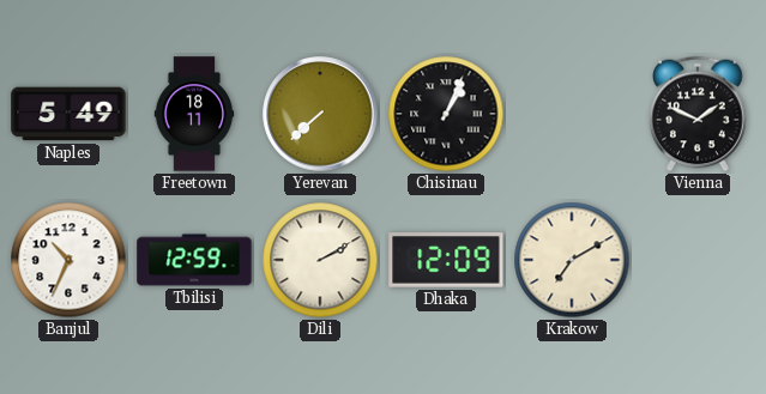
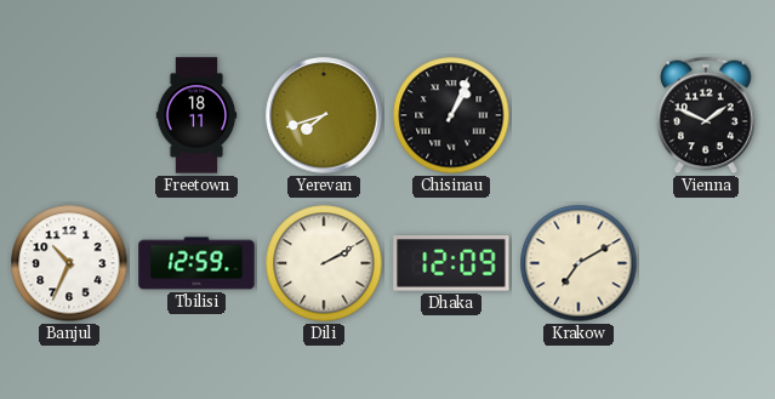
Naples: 5:49 -> none (68, 114)
Yerevan: 7:38 -> 7:42 (324, 115)
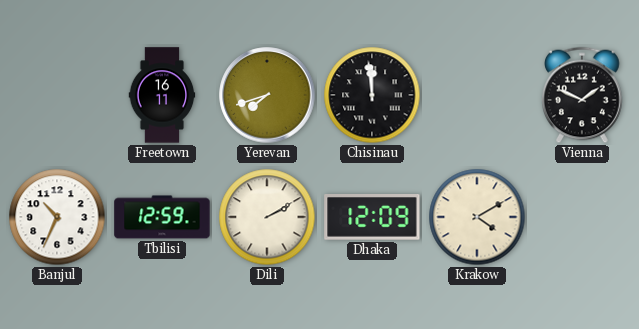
Freetown: 18:11 -> 16:11 (162, 95)
Chisinau: 1:04 -> 11:59 (372, 95)
Krakow: 7:10 -> 4:10 (477, 217)
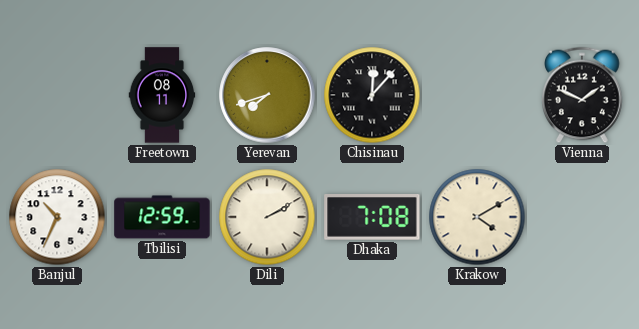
Freetown: 16:11 -> 08:11 (162, 95)
Chisinau: 11:59 -> 12:07 (372, 95)
Dhaka: 12:09 -> 7:08 (372, 217)
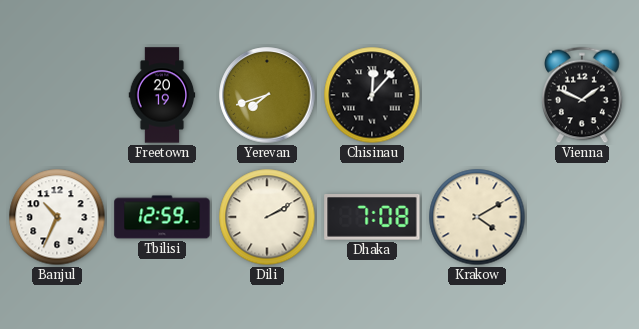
Freetown: 08:11 -> 20:19 (162, 95)
